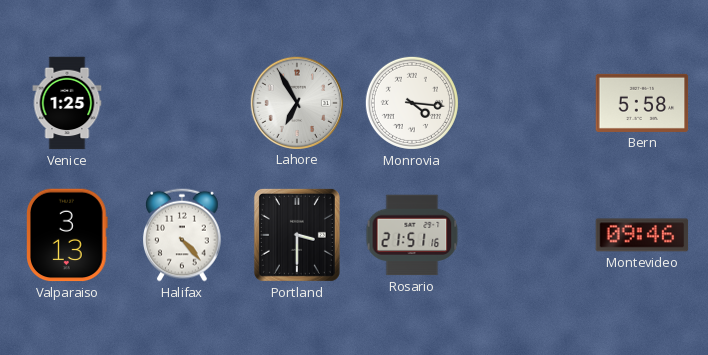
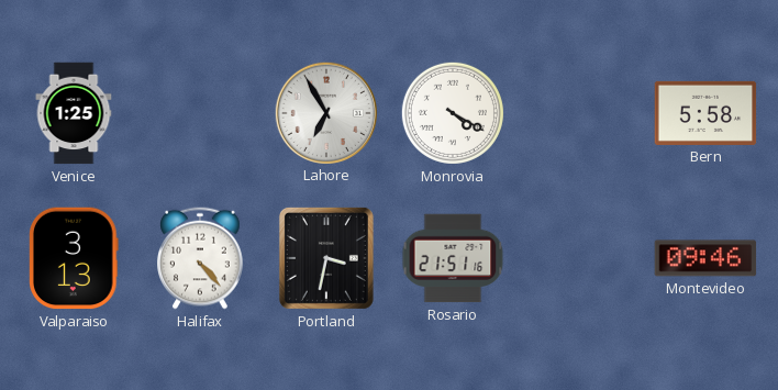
Monrovia: 4:16 -> 4:20 (453, 113)
Portland: 3:30 -> 3:32 (326, 258)
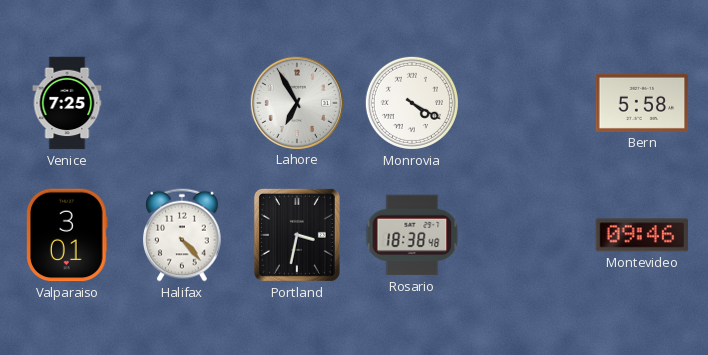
Venice: 1:25 -> 7:25 (67, 103)
Valparaiso: 3:13 -> 3:01 (68, 235)
Rosario: 21:51 -> 18:38 (412, 235)
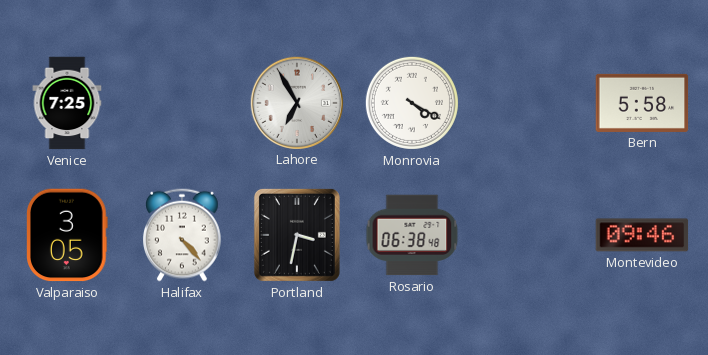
Valparaiso: 3:01 -> 3:05 (68, 235)
Rosario: 18:38 -> 06:38 (412, 235)
